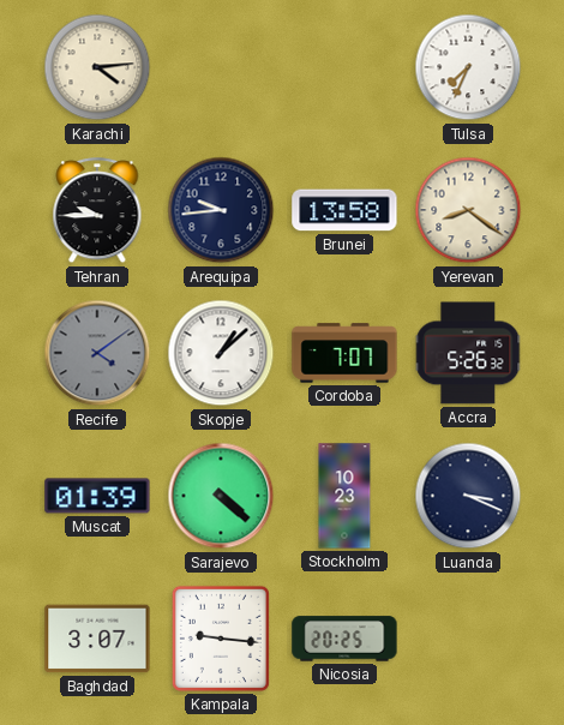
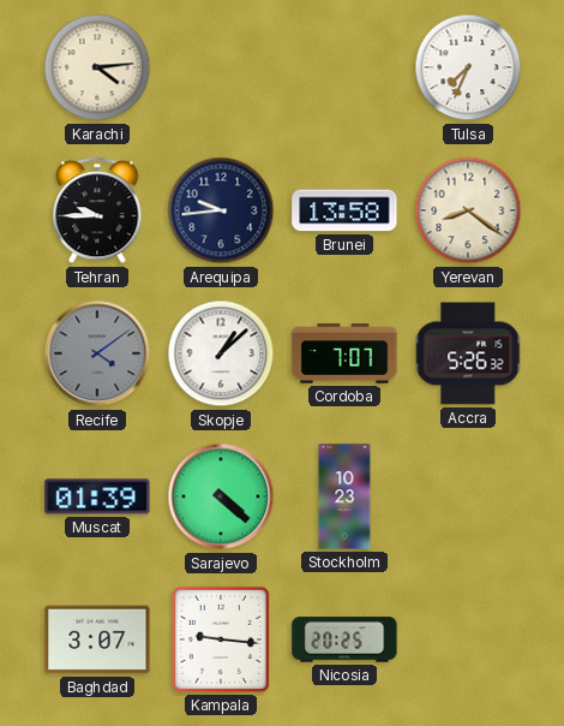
Luanda: 3:19 -> none (468, 496)
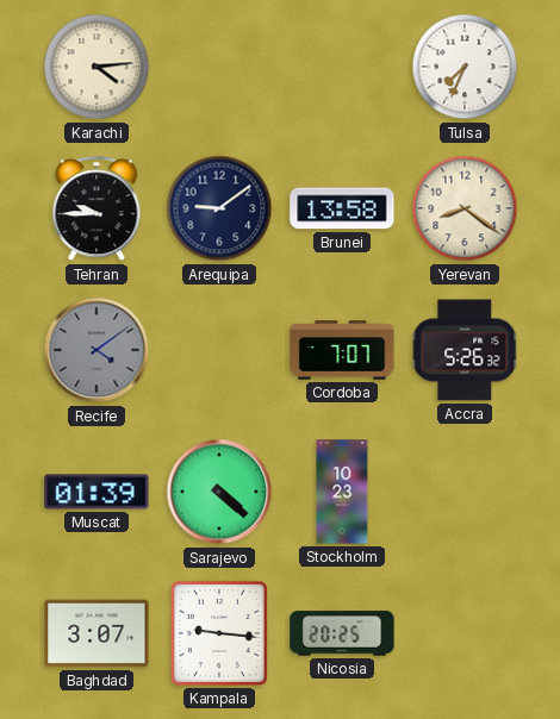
Arequipa: 9:44 -> 9:09 (219, 208)
Skopje: 1:08 -> none (221, 353)
